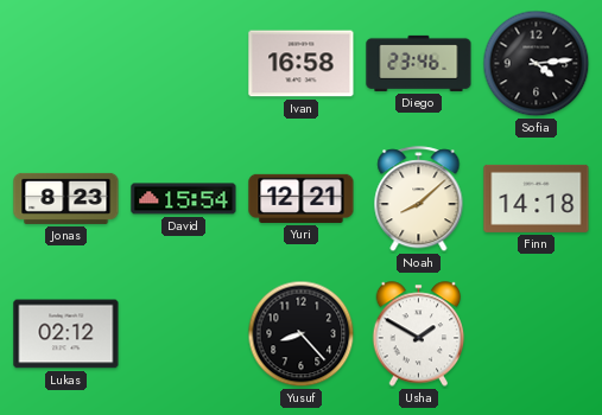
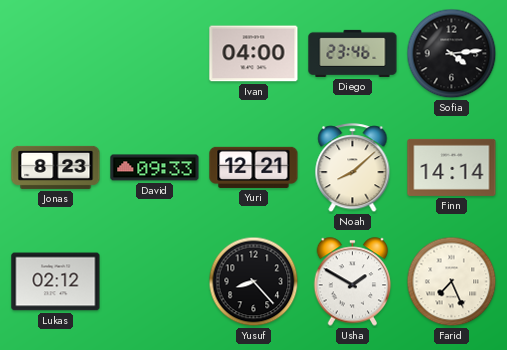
Ivan: 16:58 -> 04:00 (254, 54)
David: 15:54 -> 09:33 (155, 168)
Finn: 14:18 -> 14:14 (452, 167)
Farid: none -> 7:26 (452, 282)
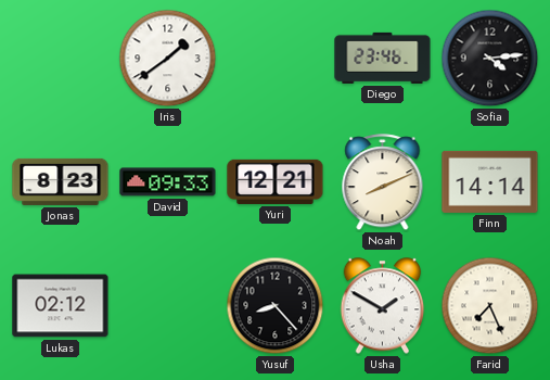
Iris: none -> 1:39 (168, 59)
Ivan: 04:00 -> none (254, 54)
Noah: 8:08 -> 8:11 (383, 182)
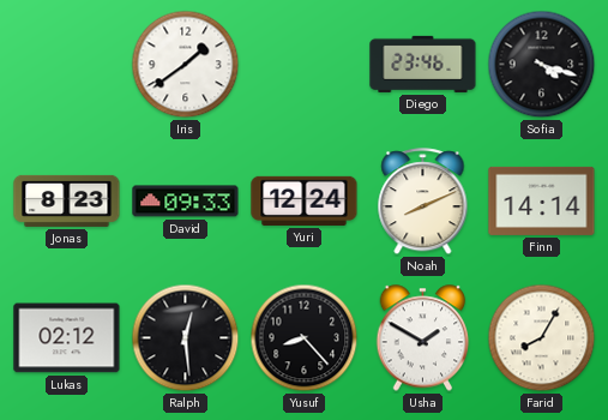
Sofia: 4:14 -> 4:18 (542, 65)
Yuri: 12:21 -> 12:24 (305, 200)
Ralph: none -> 12:29 (186, 338)
Farid: 7:26 -> 8:05 (542, 338)
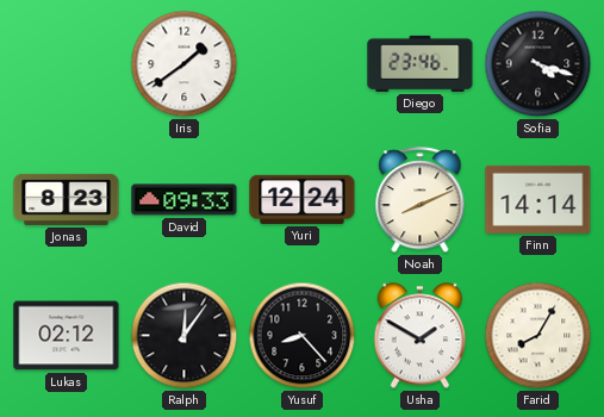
Ralph: 12:29 -> 12:06 (185, 336)
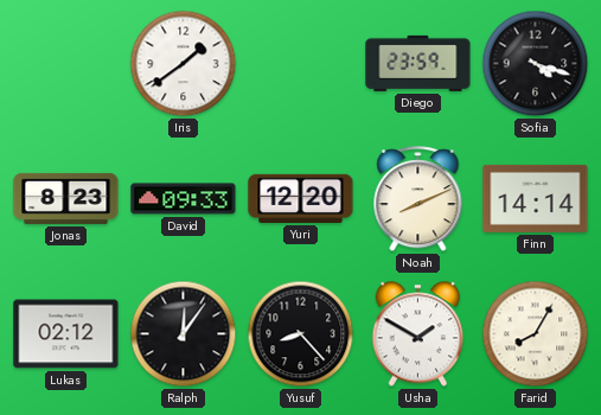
Diego: 23:46 -> 23:59 (418, 63)
Yuri: 12:24 -> 12:20 (301, 198)
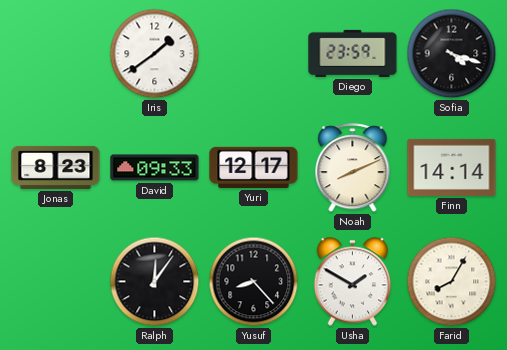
Yuri: 12:20 -> 12:17 (254, 167)
Lukas: 02:12 -> none (66, 334)
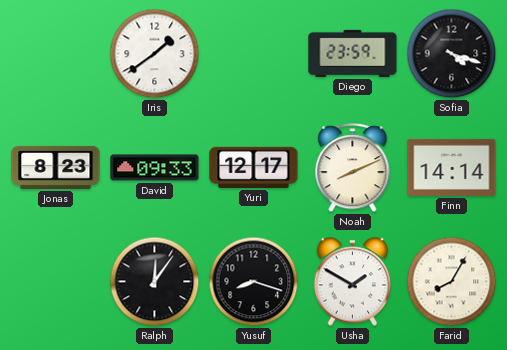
Yusuf: 8:23 -> 8:18 (254, 282)
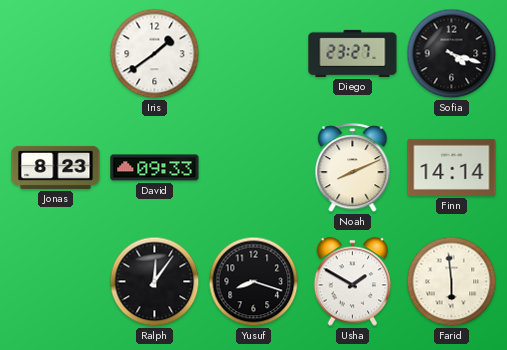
Diego: 23:59 -> 23:27 (353, 53)
Yuri: 12:17 -> none (254, 167)
Farid: 8:05 -> 5:59 (452, 282)
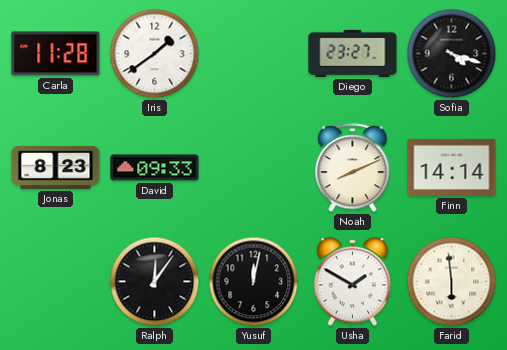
Carla: none -> 11:28 (56, 54)
Yusuf: 8:18 -> 12:02 (254, 282)
